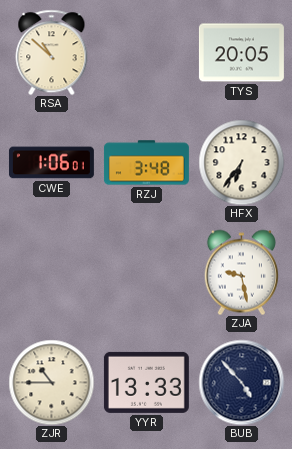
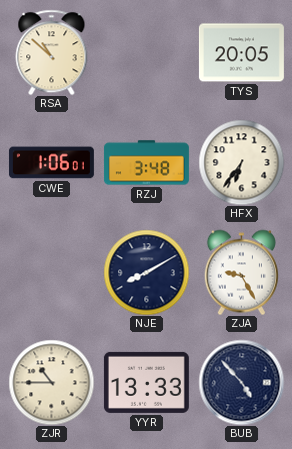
NJE: none -> 8:10 (146, 272)
ZJA: 9:28 -> 9:25 (241, 272)
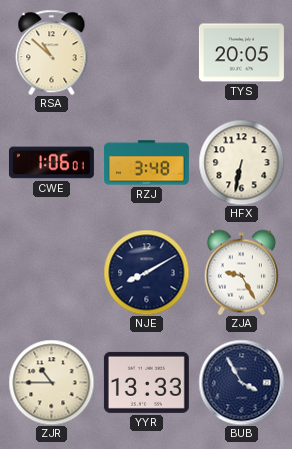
HFX: 6:36 -> 6:32 (241, 162)
BUB: 4:53 -> 3:55 (241, 382)
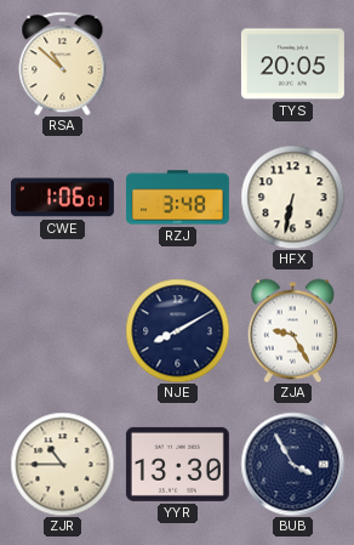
YYR: 13:33 -> 13:30 (177, 464)
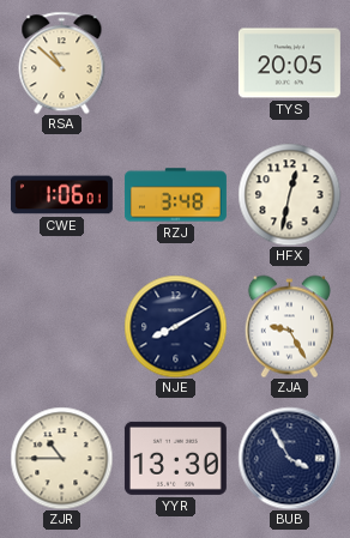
HFX: 6:32 -> 12:32 (289, 194)
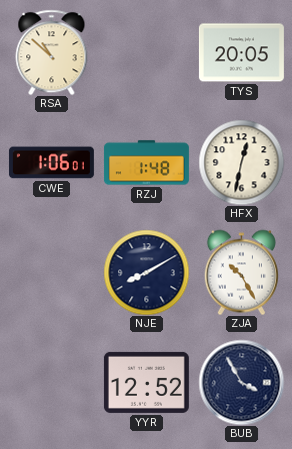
RZJ: 3:48 -> 1:48 (146, 163)
ZJA: 9:25 -> 10:25 (241, 272)
ZJR: 10:45 -> none (61, 458)
YYR: 13:30 -> 12:52 (146, 382)
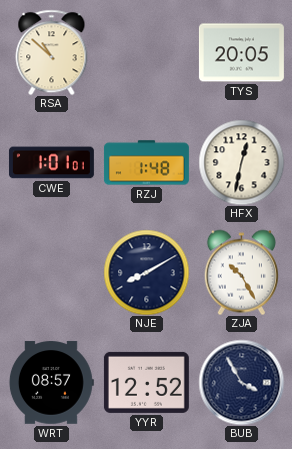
CWE: 1:06 -> 1:01 (51, 163)
WRT: none -> 08:57 (51, 383)
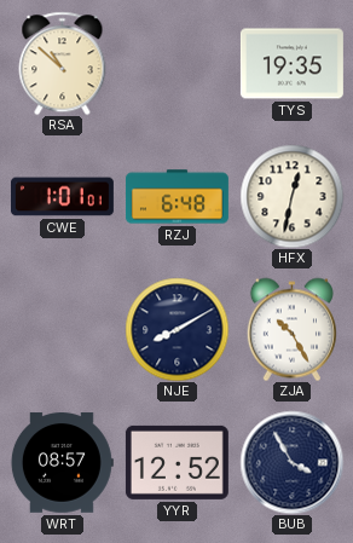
TYS: 20:05 -> 19:35 (291, 64)
RZJ: 1:48 -> 6:48 (176, 197)
